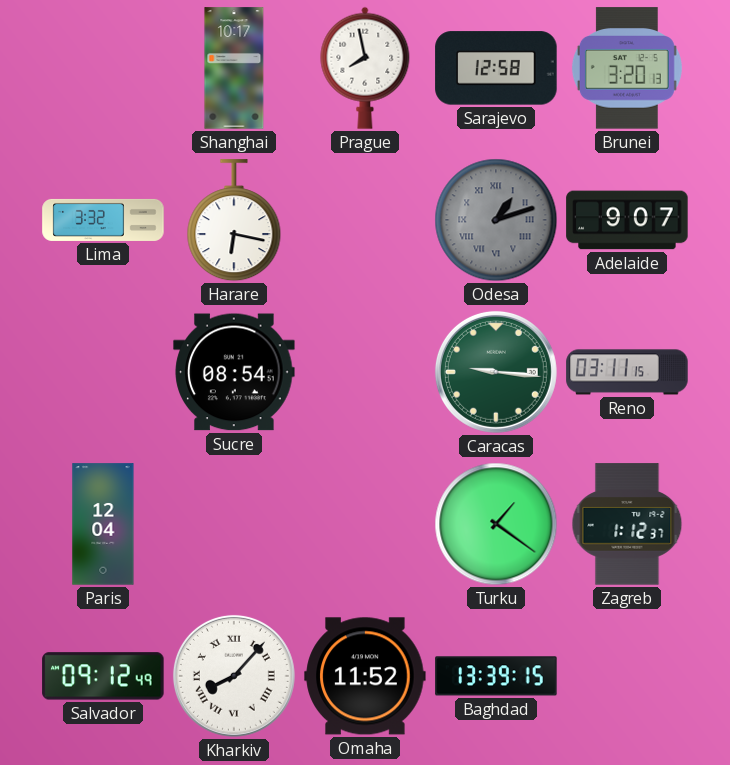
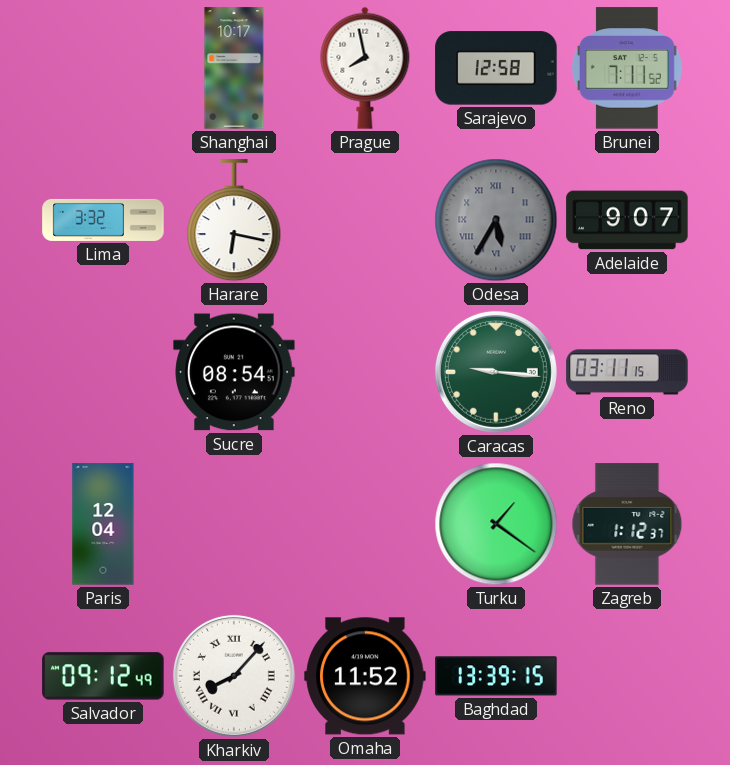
Brunei: 3:20 -> 7:11 (627, 68)
Odesa: 1:12 -> 5:35 (496, 220)
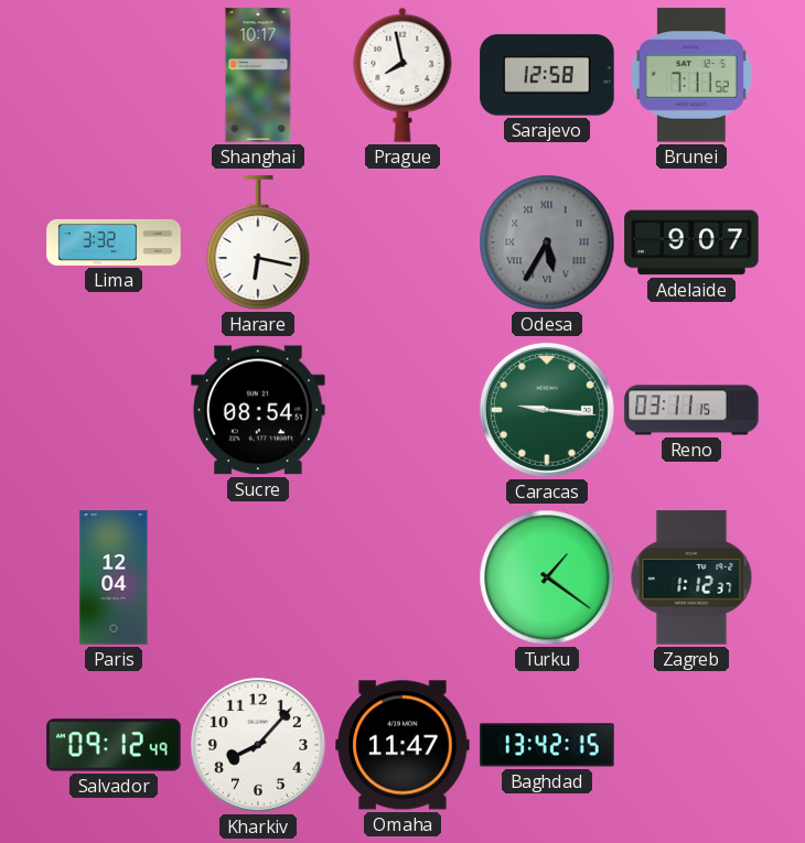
Kharkiv numerals: Roman -> Arabic (258, 745)
Omaha: 11:52 -> 11:47 (402, 745)
Baghdad: 13:39 -> 13:42 (547, 745)
